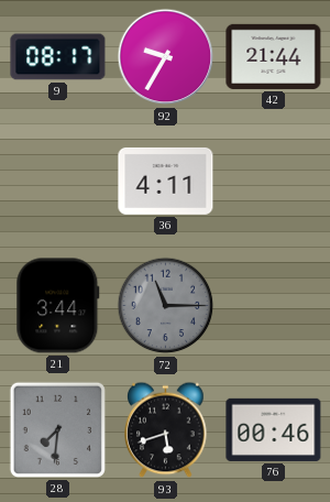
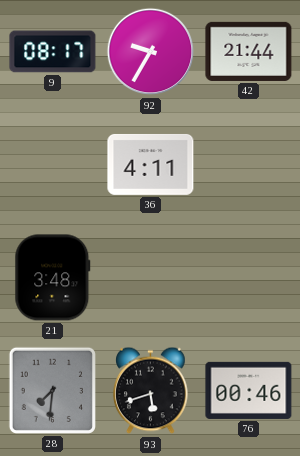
21: 3:44 -> 3:48 (53, 278)
72: 11:15 -> none (166, 306)
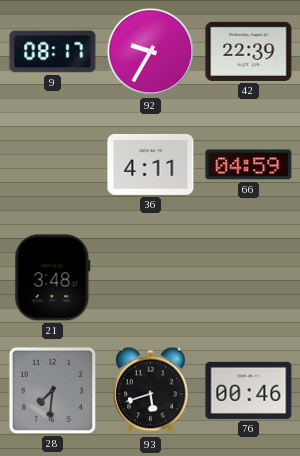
42: 21:44 -> 22:39 (249, 51)
66: none -> 04:59 (249, 165)
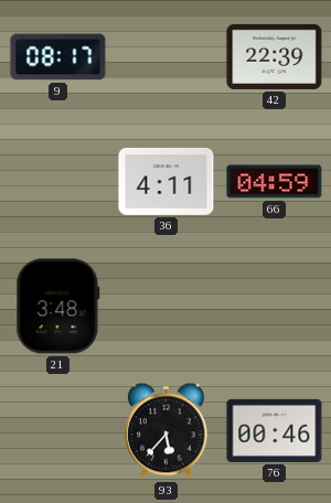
92: 9:35 -> none (151, 52)
28: 7:31 -> none (52, 390)
93: 5:42 -> 5:37 (167, 431)
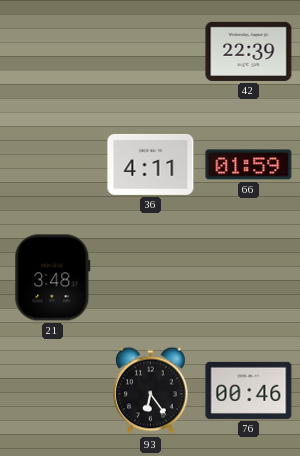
9: 08:17 -> none (58, 57)
66: 04:59 -> 01:59 (249, 165)
93: 5:37 -> 6:24 (151, 391)
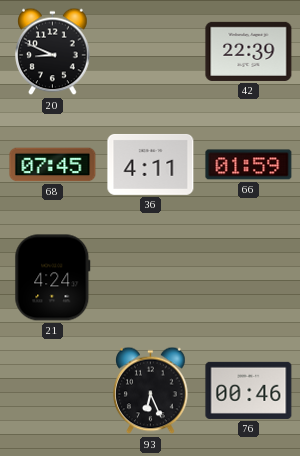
20: none -> 8:49 (53, 52)
68: none -> 07:45 (53, 165)
21: 3:48 -> 4:24 (53, 278)
93: 6:24 -> 6:26 (151, 391)
